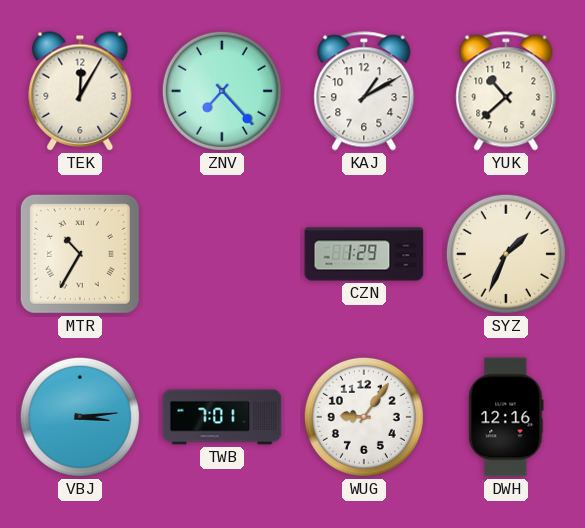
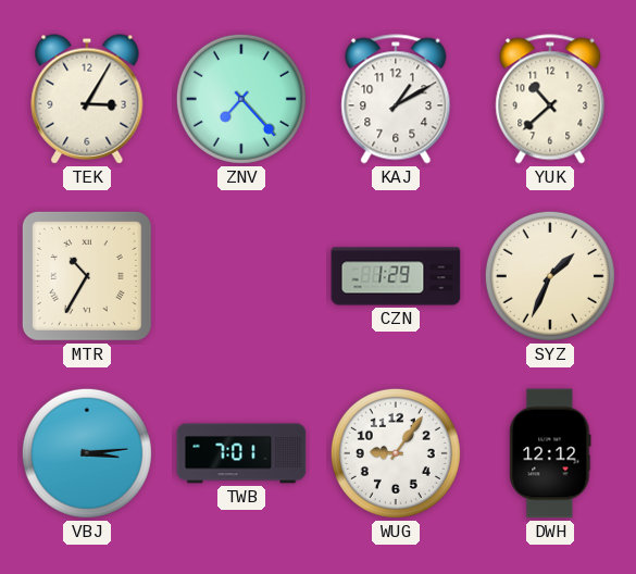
TEK: 12:05 -> 3:05 (87, 99)
DWH: 12:16 -> 12:12 (550, 453)
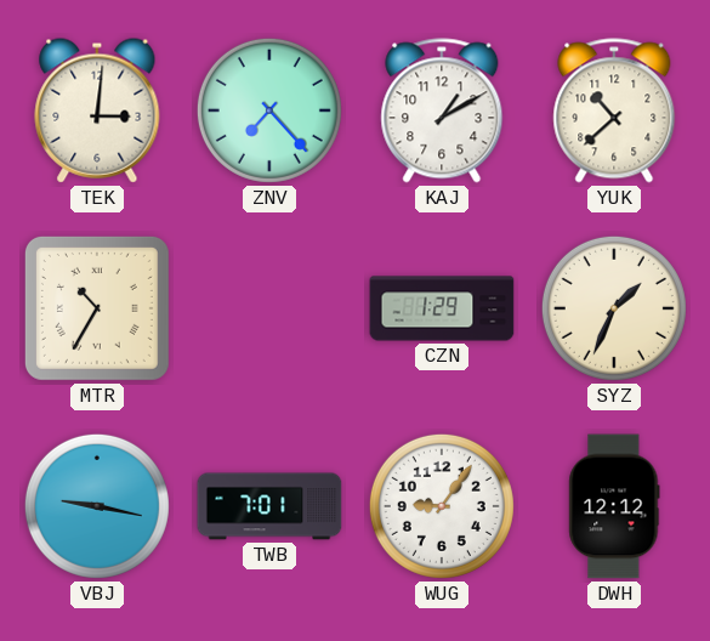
TEK: 3:05 -> 3:01 (97, 110)
VBJ: 3:14 -> 9:17 (97, 506)
